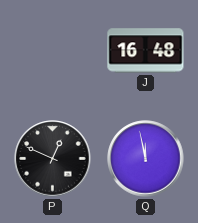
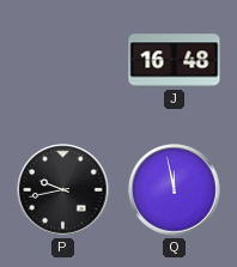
P: 12:49 -> 9:43 (63, 190)
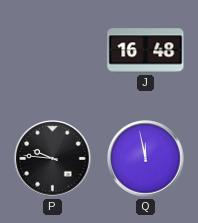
P: 9:43 -> 9:46 (53, 159)
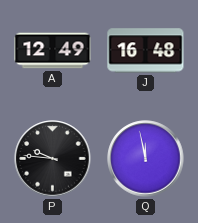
A: none -> 12:49 (53, 51)
